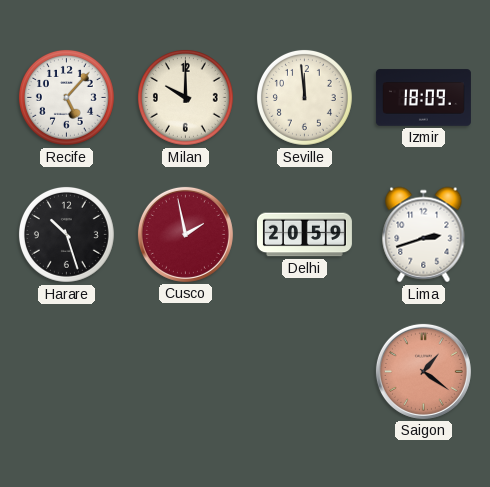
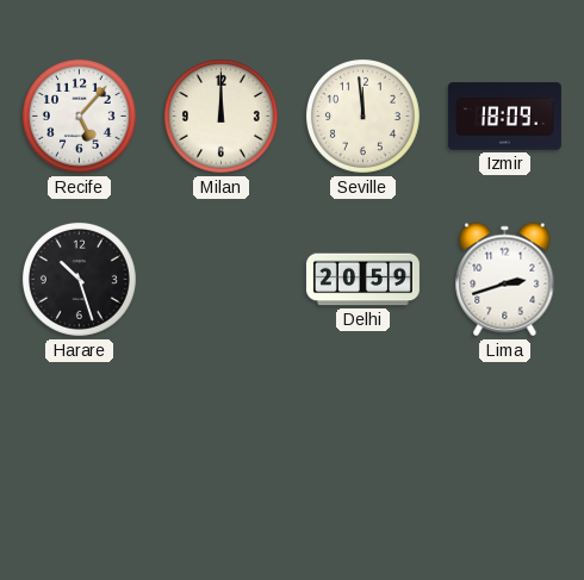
Milan: 10:00 -> 12:00 (220, 116)
Cusco: 1:58 -> none (185, 234)
Saigon: 1:21 -> none (423, 371)
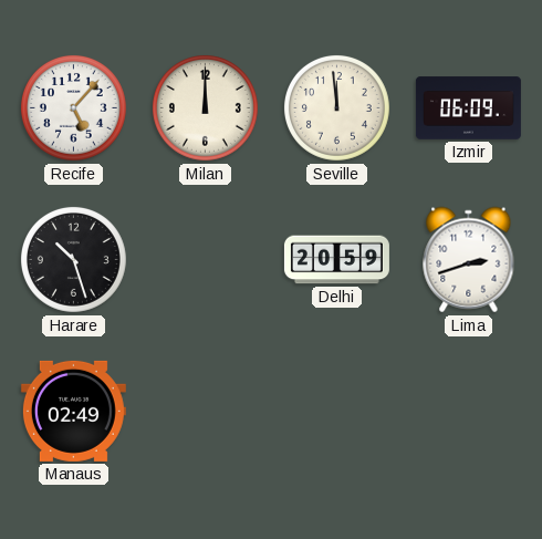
Izmir: 18:09 -> 06:09 (468, 108)
Manaus: none -> 02:49 (73, 411)
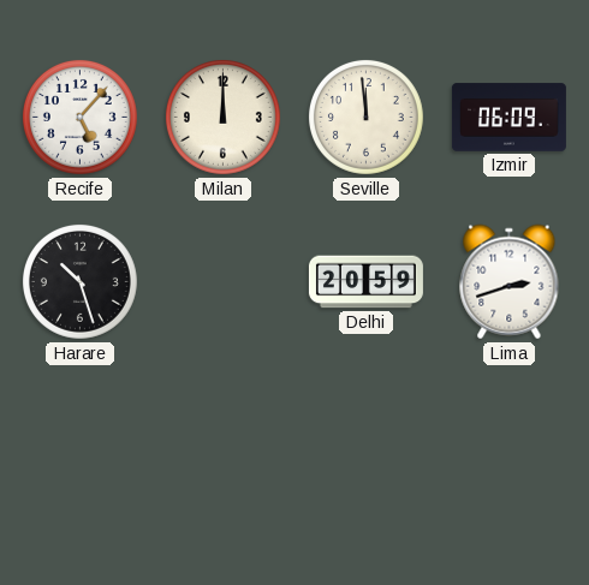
Manaus: 02:49 -> none (73, 411)
